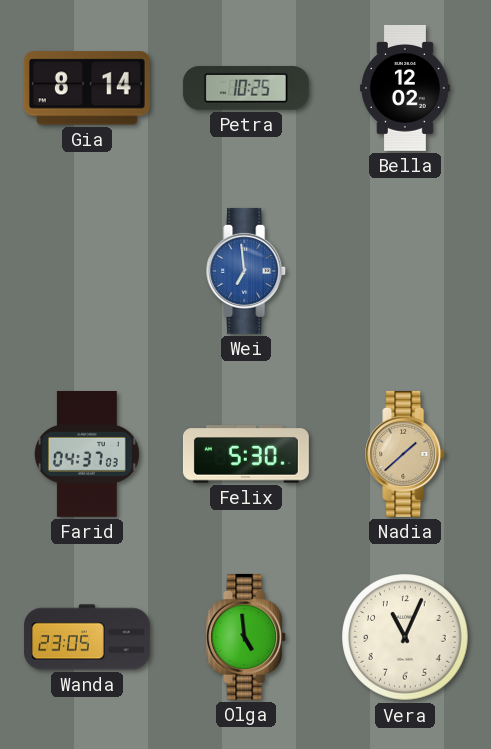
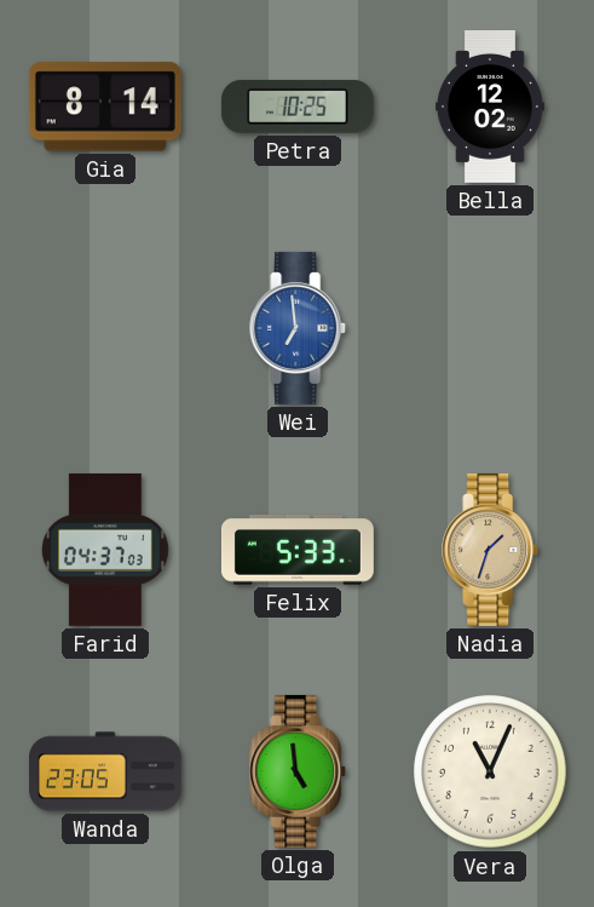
Felix: 5:30 -> 5:33 (298, 550)
Nadia: 1:38 -> 1:33 (491, 550)
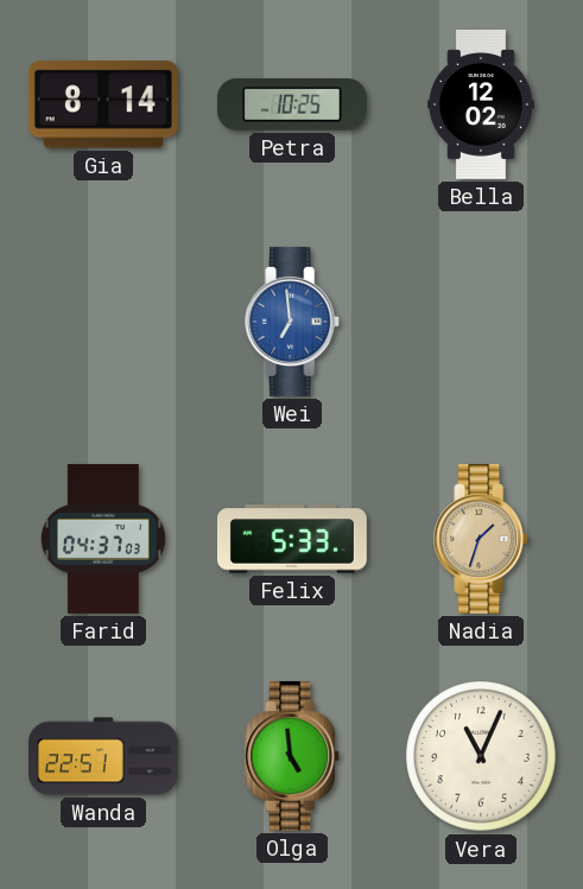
Wanda: 23:05 -> 22:51 (103, 756)
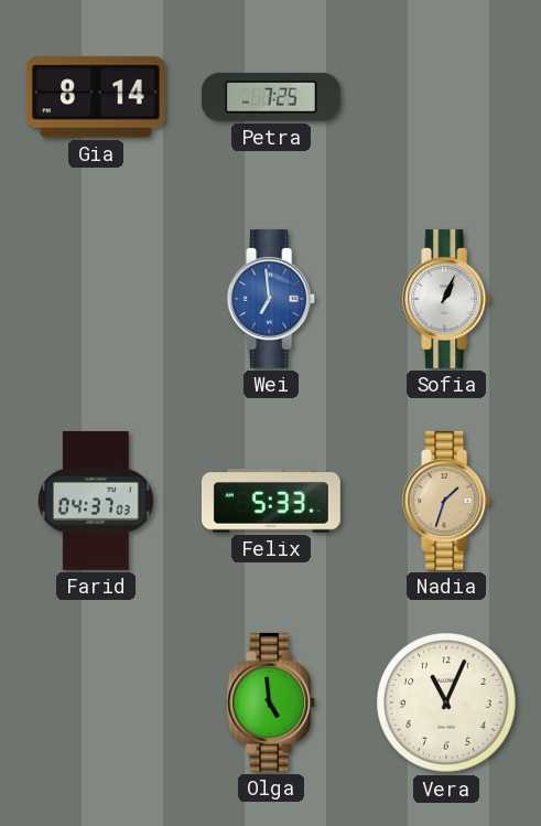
Petra: 10:25 -> 7:25 (271, 97)
Bella: 12:02 -> none (482, 104)
Sofia: none -> 1:04 (447, 299)
Wanda: 22:51 -> none (103, 756)
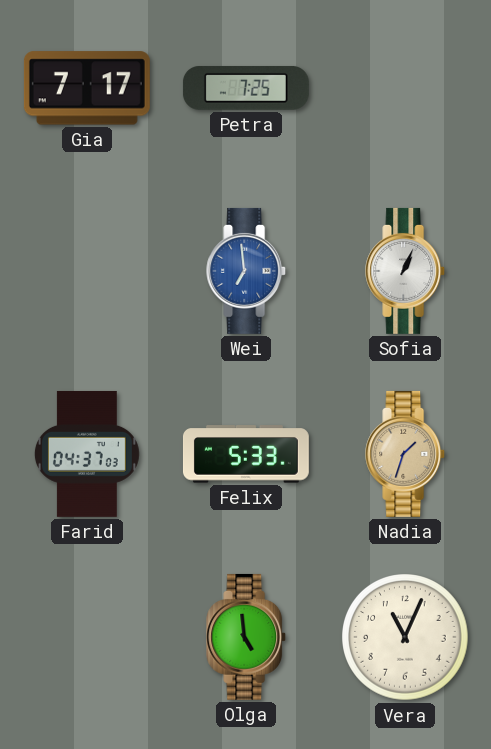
Gia: 8:14 -> 7:17 (87, 88)
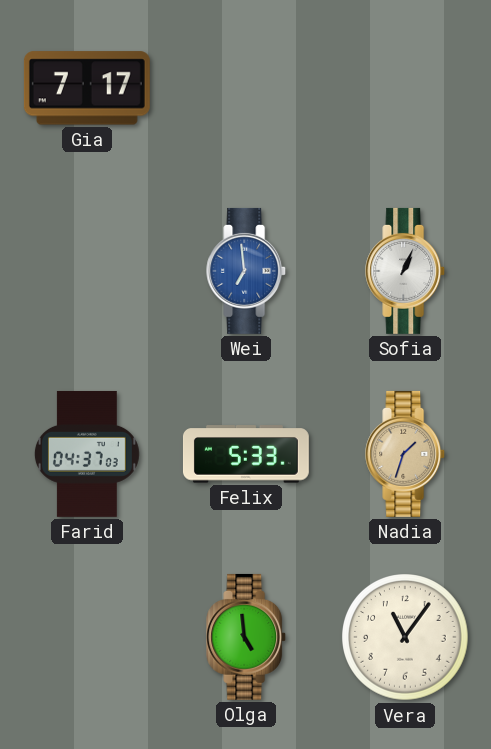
Petra: 7:25 -> none (246, 88)
Vera: 11:04 -> 11:06 (405, 637)
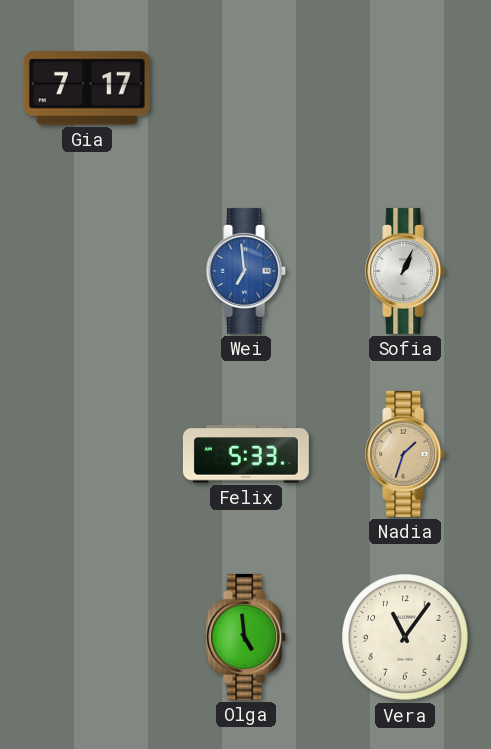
Farid: 04:37 -> none (87, 454)
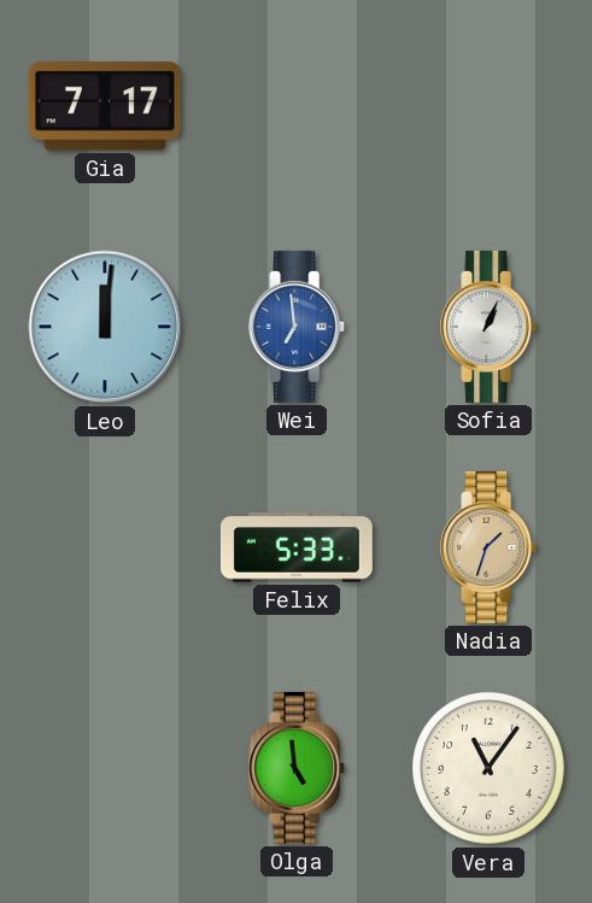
Leo: none -> 12:01 (105, 327)
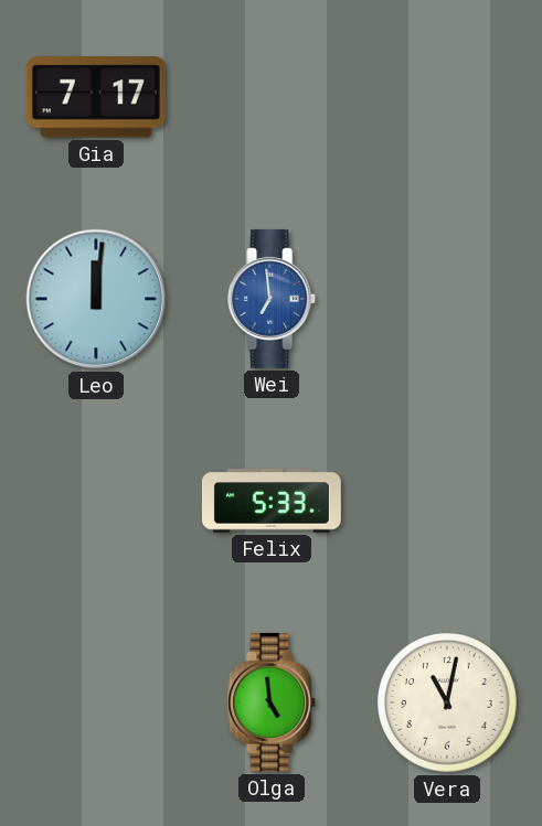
Sofia: 1:04 -> none (490, 327)
Nadia: 1:33 -> none (490, 547)
Vera: 11:06 -> 11:02 (447, 702)
